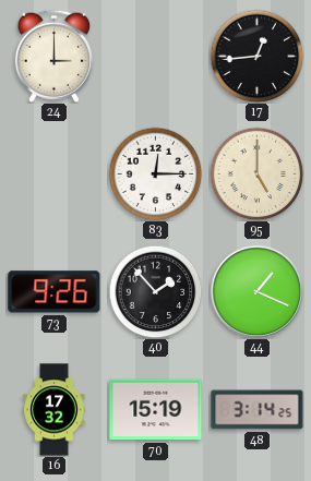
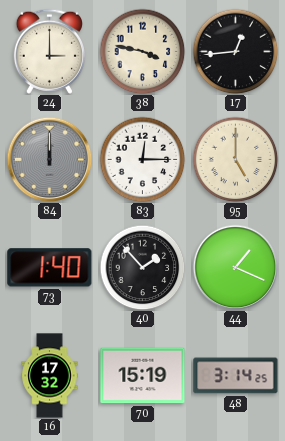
38: none -> 3:47 (142, 51)
84: none -> 12:00 (49, 159)
73: 9:26 -> 1:40 (50, 268)
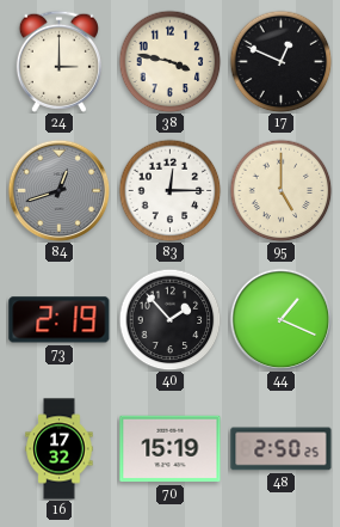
17: 12:44 -> 12:49 (280, 61)
84: 12:00 -> 12:42 (58, 190)
73: 1:40 -> 2:19 (60, 320)
48: 3:14 -> 2:50 (282, 449)
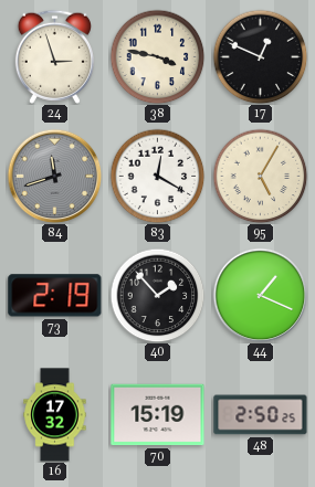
24: 3:00 -> 2:57 (54, 56)
84: 12:42 -> 11:42 (54, 176)
83: 12:15 -> 12:20 (157, 176)
95: 5:00 -> 5:05 (260, 176)
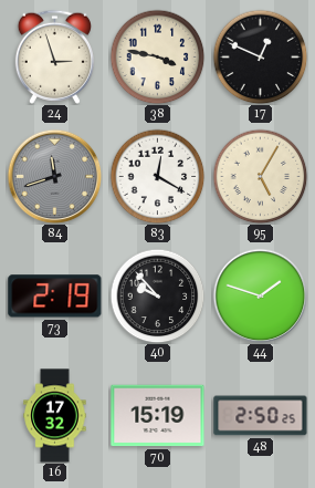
40: 1:53 -> 9:53 (157, 295)
44: 1:19 -> 1:48 (260, 295)
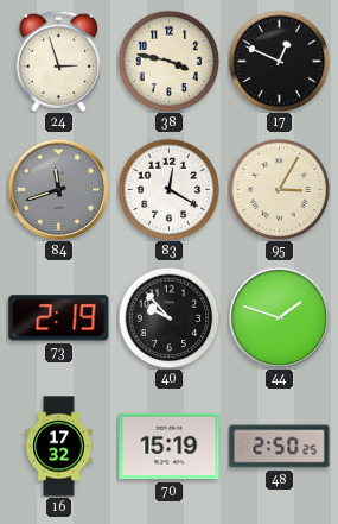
95: 5:05 -> 3:05 (279, 189)
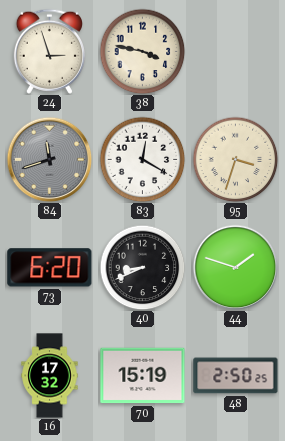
17: 12:49 -> none (279, 61)
95: 3:05 -> 3:33 (235, 159)
73: 2:19 -> 6:20 (50, 268)
40: 9:53 -> 8:41 (142, 267)
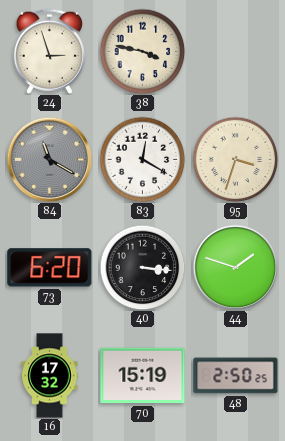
84: 11:42 -> 11:20 (49, 159)
40: 8:41 -> 3:16 (142, 267)
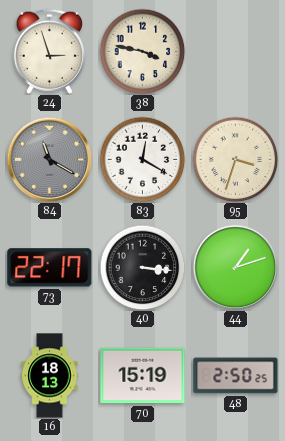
73: 6:20 -> 22:17 (50, 268)
44: 1:48 -> 1:12 (235, 267)
16: 17:32 -> 18:13 (50, 376)
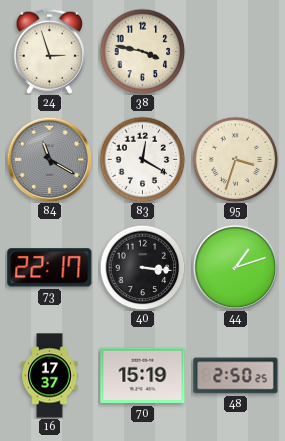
16: 18:13 -> 17:37 (50, 376)
